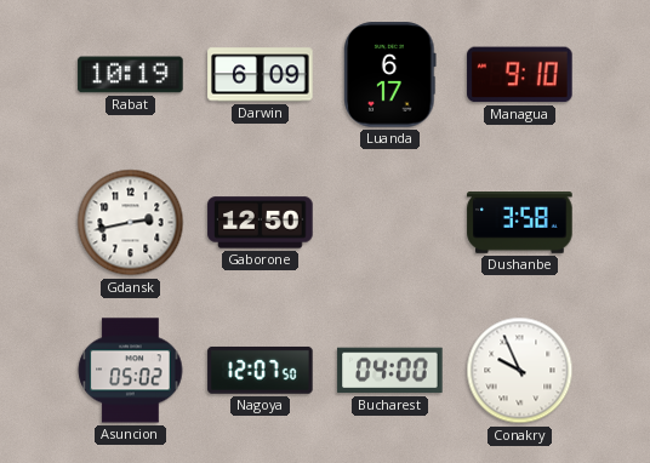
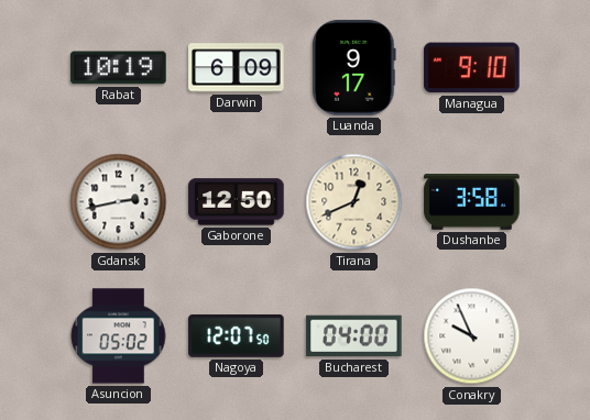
Luanda: 6:17 -> 9:17 (354, 68)
Tirana: none -> 12:41 (354, 202)
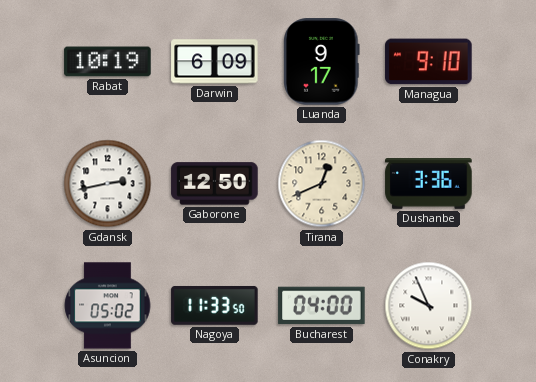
Dushanbe: 3:58 -> 3:36 (429, 184)
Nagoya: 12:07 -> 11:33 (215, 305)
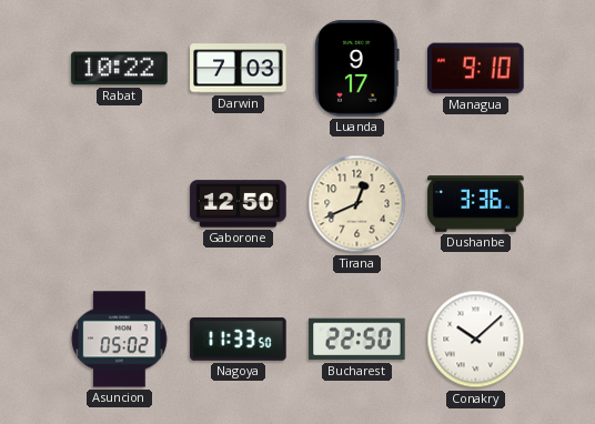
Rabat: 10:19 -> 10:22 (120, 69)
Darwin: 6:09 -> 7:03 (239, 69)
Gdansk: 2:43 -> none (108, 184)
Bucharest: 04:00 -> 22:50 (357, 340)
Conakry: 9:56 -> 10:08 (476, 340)
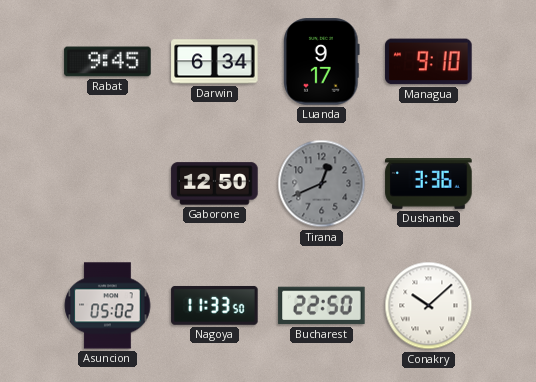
Rabat: 10:22 -> 9:45 (108, 62)
Darwin: 7:03 -> 6:34 (215, 62)
Tirana dial: cream -> grey (322, 184)
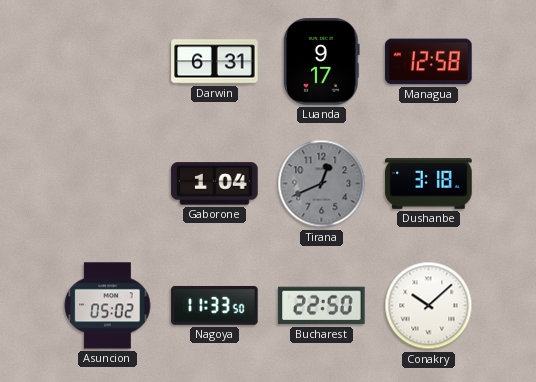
Rabat: 9:45 -> none (108, 62)
Darwin: 6:34 -> 6:31 (215, 62)
Managua: 9:10 -> 12:58 (429, 62)
Gaborone: 12:50 -> 1:04 (215, 184)
Dushanbe: 3:36 -> 3:18 (429, 184)
